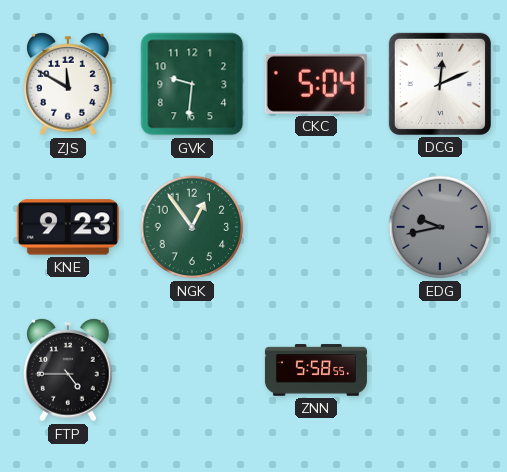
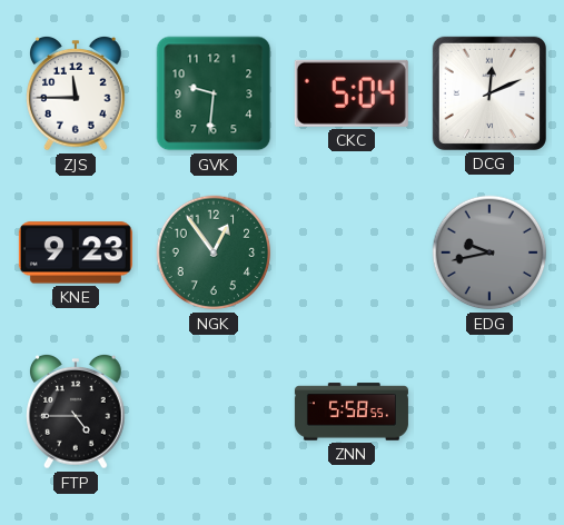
ZJS: 11:50 -> 11:45 (77, 93)
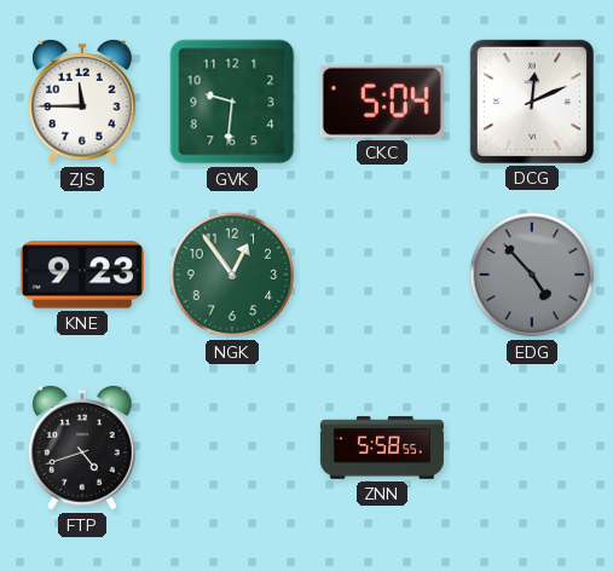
EDG: 9:43 -> 4:53 (532, 275)
FTP: 4:45 -> 4:42 (83, 448)
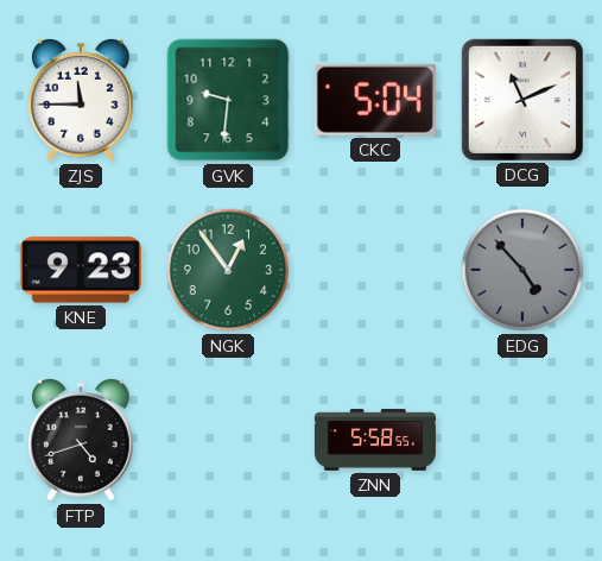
DCG: 12:11 -> 11:11 (522, 100)
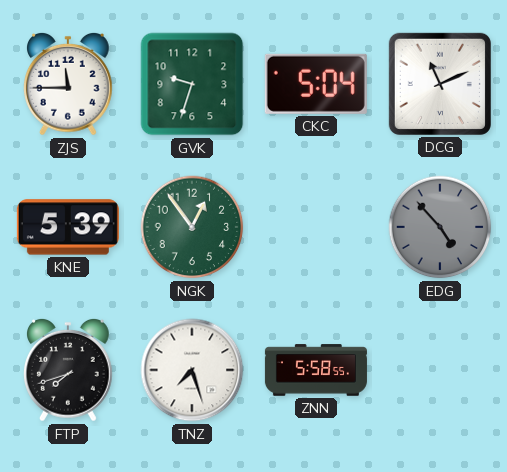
GVK: 9:31 -> 9:33 (192, 84)
KNE: 9:23 -> 5:39 (68, 227)
FTP: 4:42 -> 7:42 (69, 370)
TNZ: none -> 7:27 (192, 370)
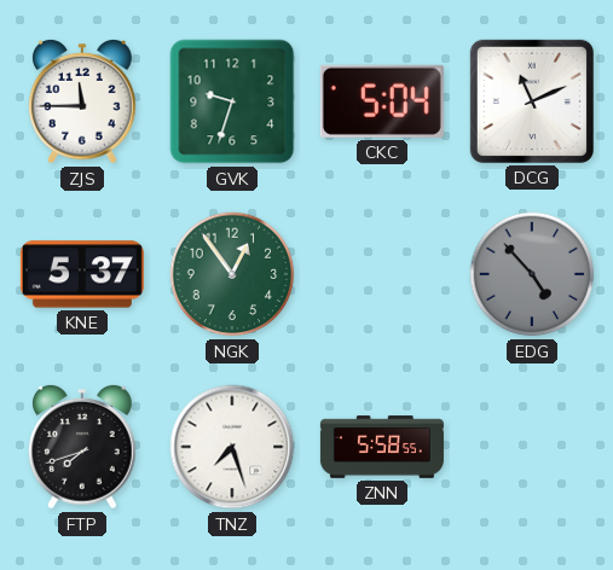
KNE: 5:39 -> 5:37 (82, 274)
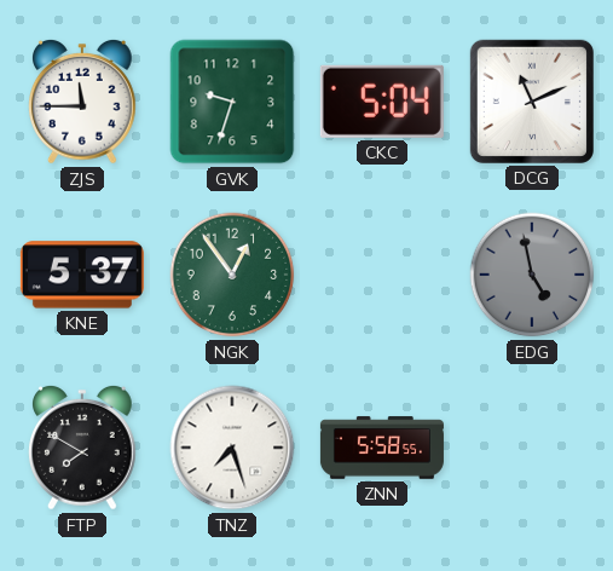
EDG: 4:53 -> 4:58 (532, 275)
FTP: 7:42 -> 7:50 (83, 448)
